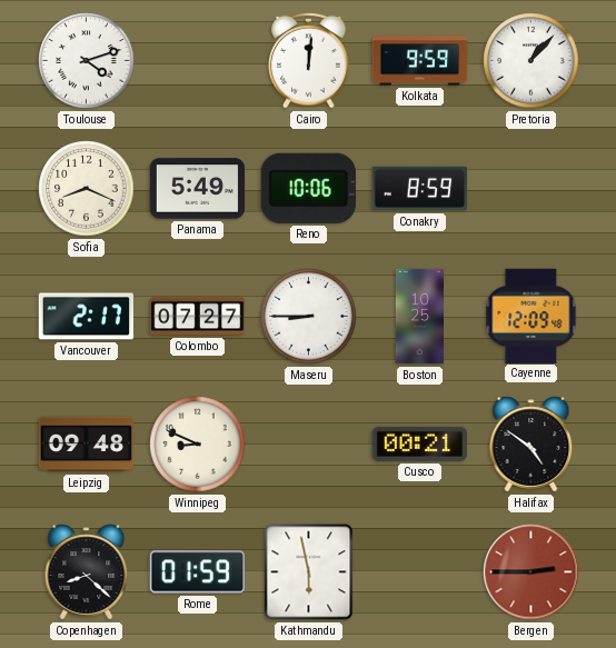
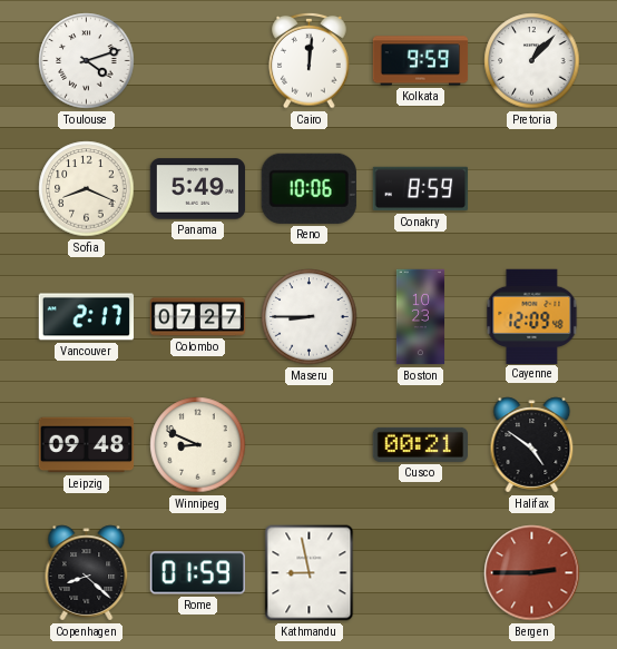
Boston: 10:25 -> 10:23 (420, 317)
Kathmandu: 5:58 -> 8:58 (310, 573)
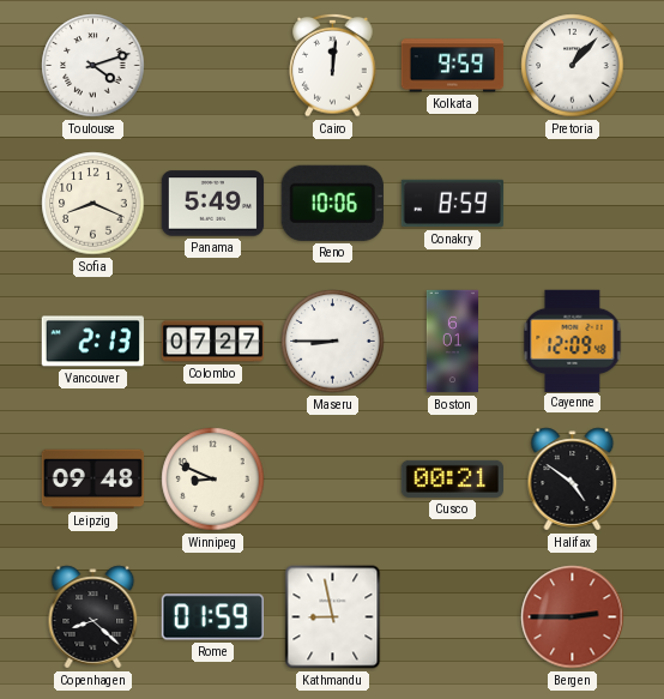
Vancouver: 2:17 -> 2:13 (92, 342)
Boston: 10:23 -> 6:01 (452, 342)
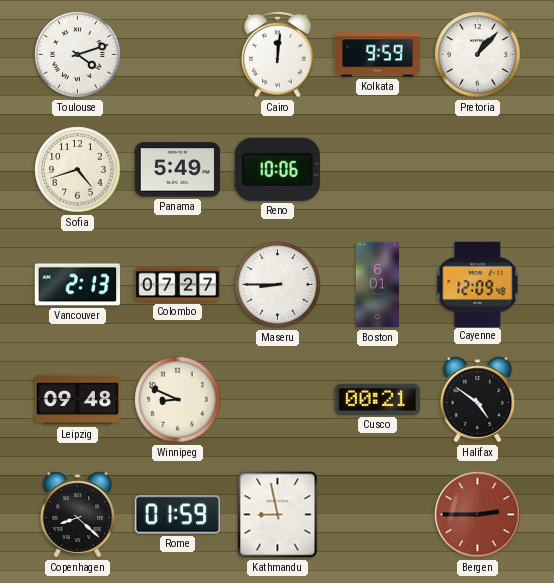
Sofia: 8:19 -> 4:42 (78, 170)
Conakry: 8:59 -> none (453, 204)
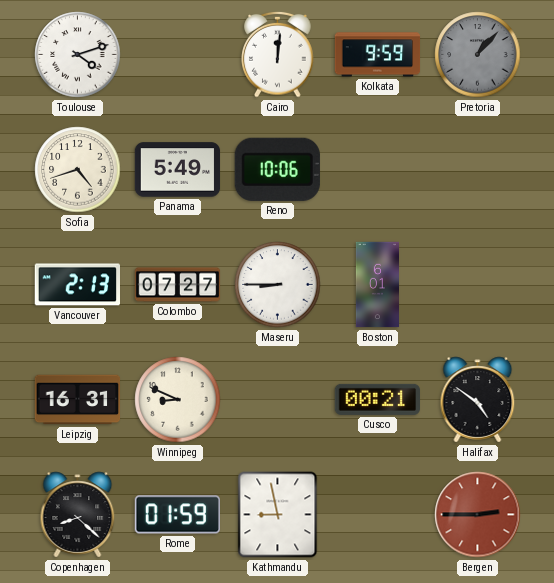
Pretoria dial: white -> grey (478, 55)
Cayenne: 12:09 -> none (478, 284)
Leipzig: 09:48 -> 16:31 (78, 400)
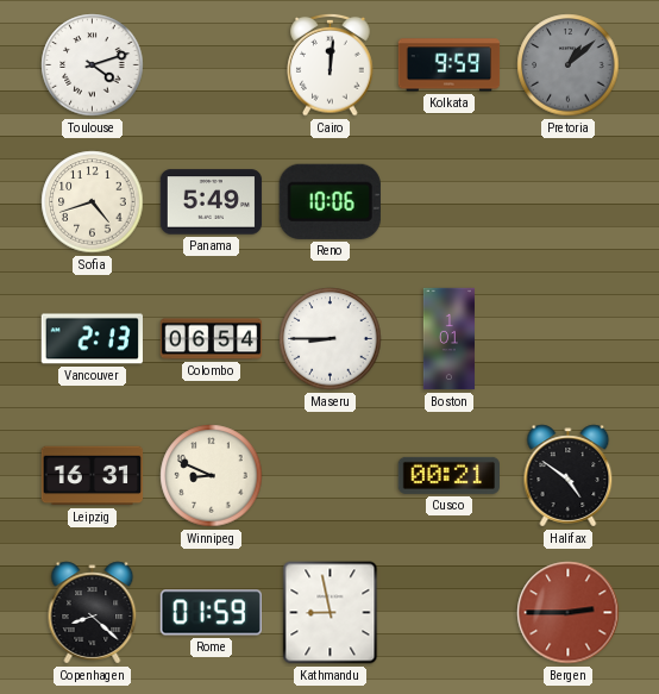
Pretoria: 1:07 -> 1:08 (569, 65)
Colombo: 07:27 -> 06:54 (212, 339)
Boston: 6:01 -> 1:01 (448, 339)
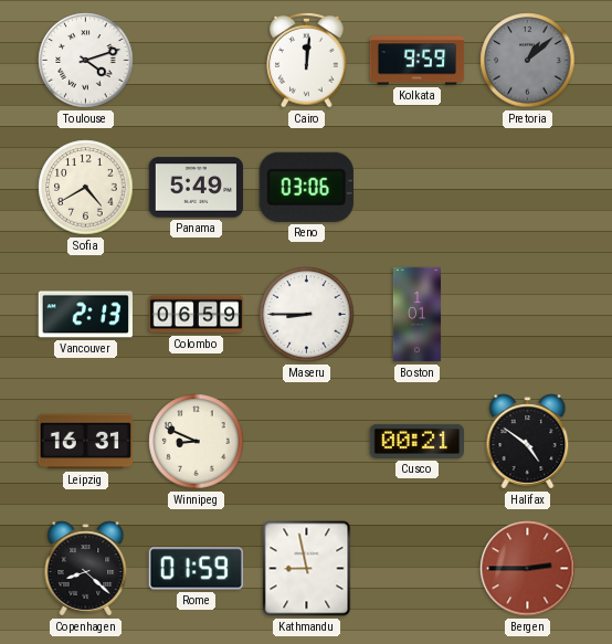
Sofia: 4:42 -> 4:40 (86, 188)
Reno: 10:06 -> 03:06 (306, 187)
Colombo: 06:54 -> 06:59 (197, 315)
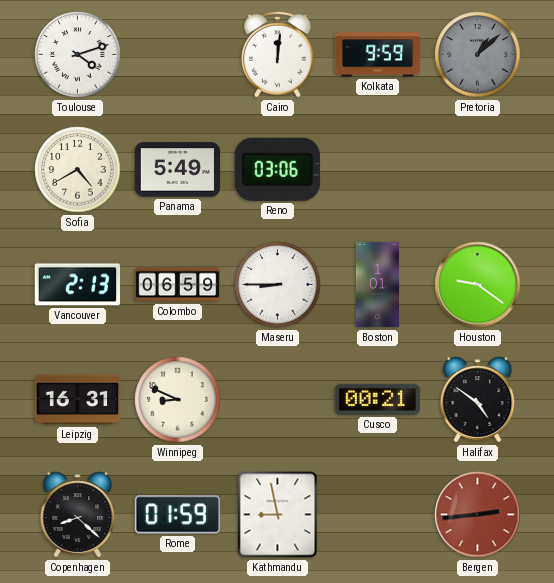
Houston: none -> 9:21 (478, 285)
Bergen: 2:45 -> 2:44 (478, 515)
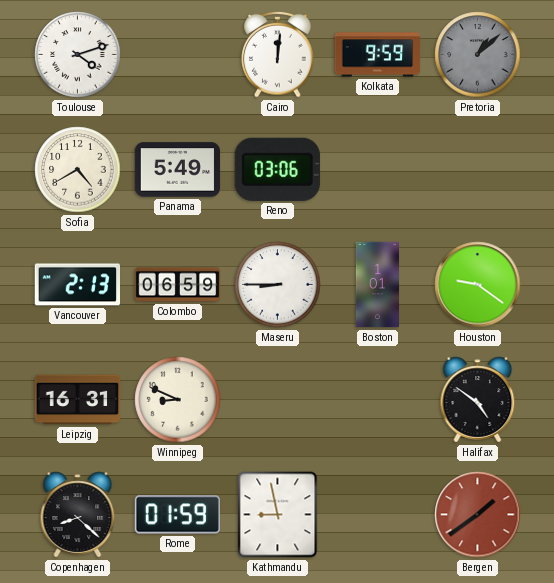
Cusco: 00:21 -> none (377, 399)
Bergen: 2:44 -> 1:39 (478, 515)
